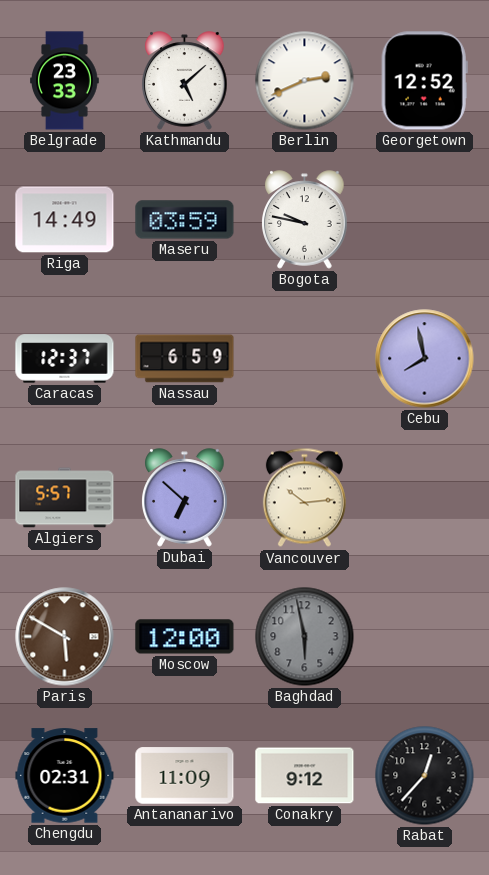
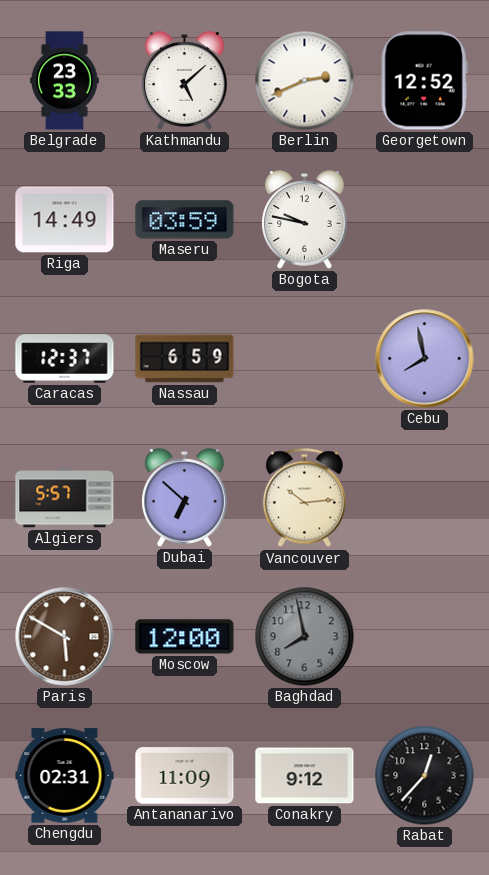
Baghdad: 5:58 -> 7:58 (305, 637)
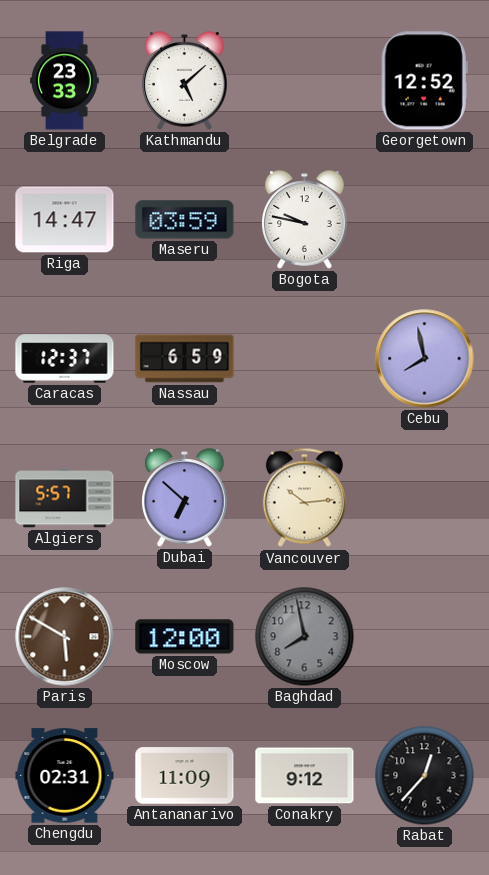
Berlin: 2:41 -> none (305, 81)
Riga: 14:49 -> 14:47 (65, 220)
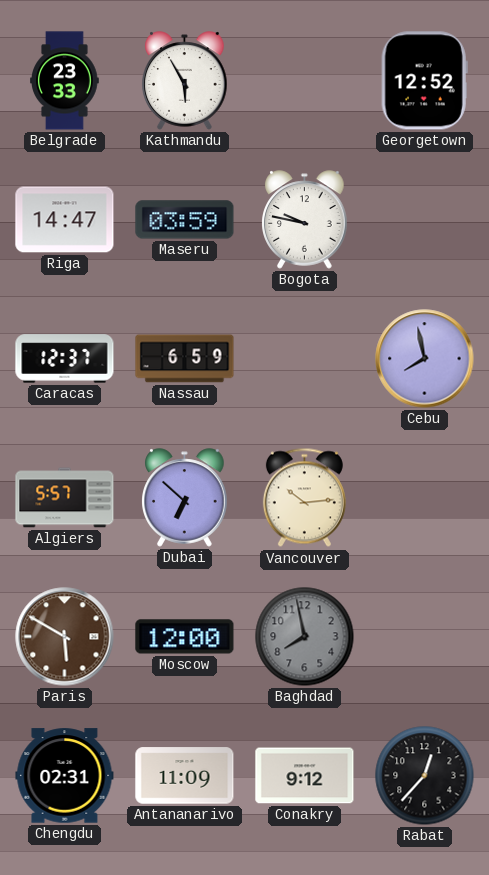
Kathmandu: 5:08 -> 5:55 (185, 81)
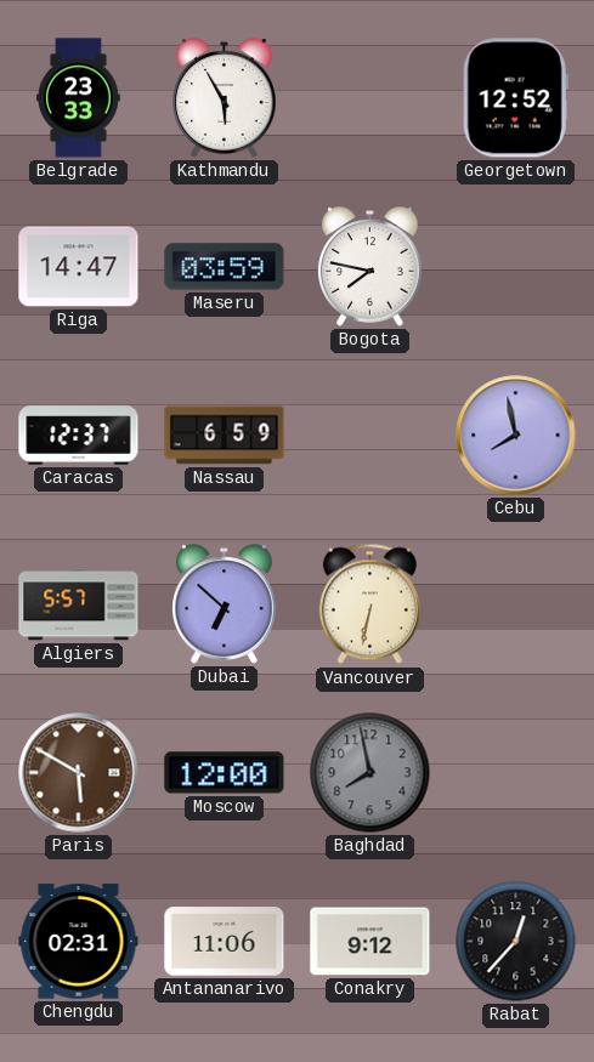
Bogota: 9:47 -> 7:47 (370, 267)
Vancouver: 10:14 -> 6:32 (369, 604)
Antananarivo: 11:09 -> 11:06 (225, 942)
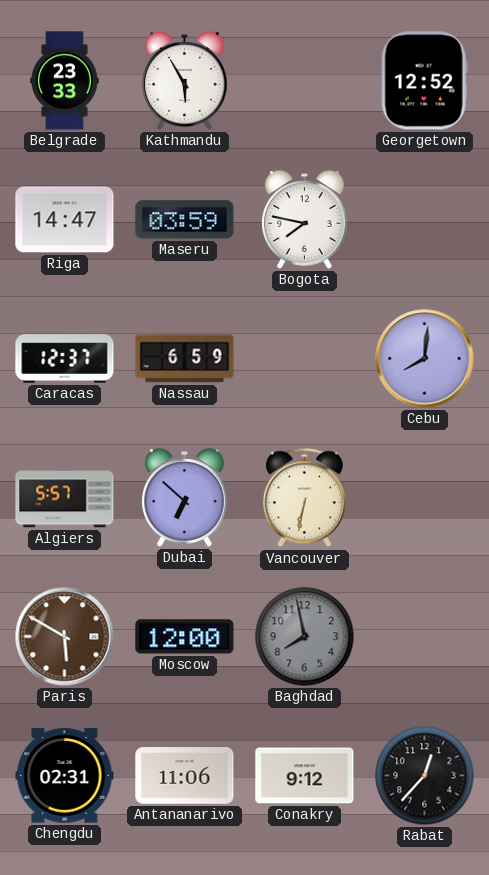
Cebu: 7:58 -> 8:01 (425, 359)
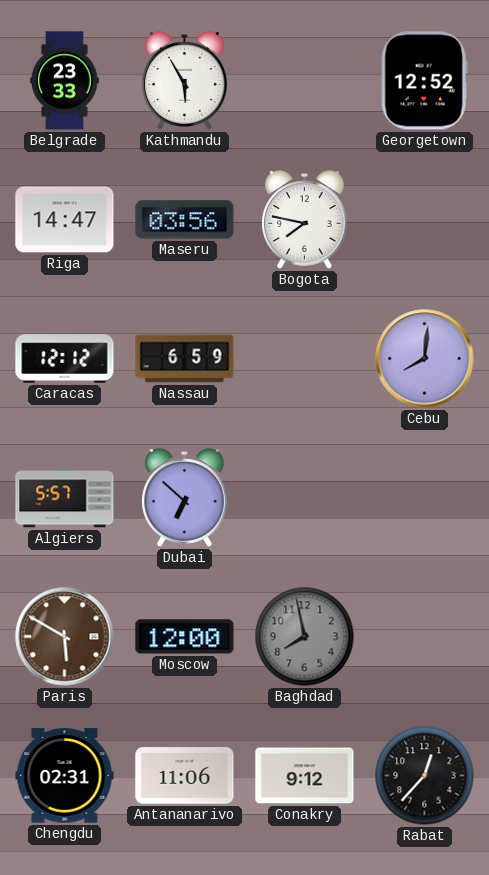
Maseru: 03:59 -> 03:56 (185, 220)
Caracas: 12:37 -> 12:12 (65, 359)
Vancouver: 6:32 -> none (304, 498)
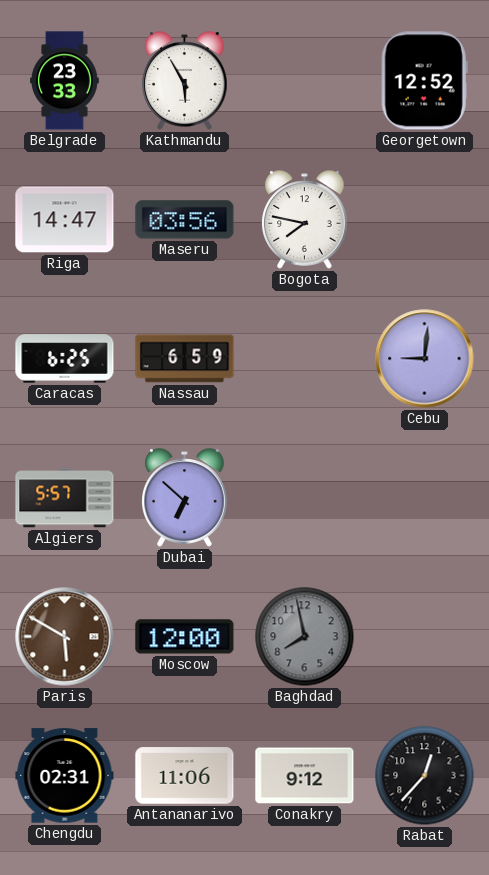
Caracas: 12:12 -> 6:25 (65, 359)
Cebu: 8:01 -> 9:01 (425, 359)
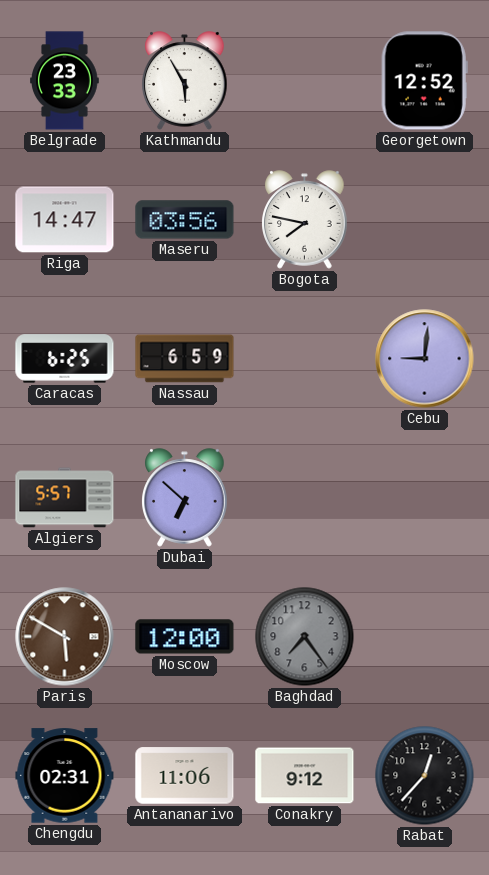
Baghdad: 7:58 -> 7:24 (305, 637)
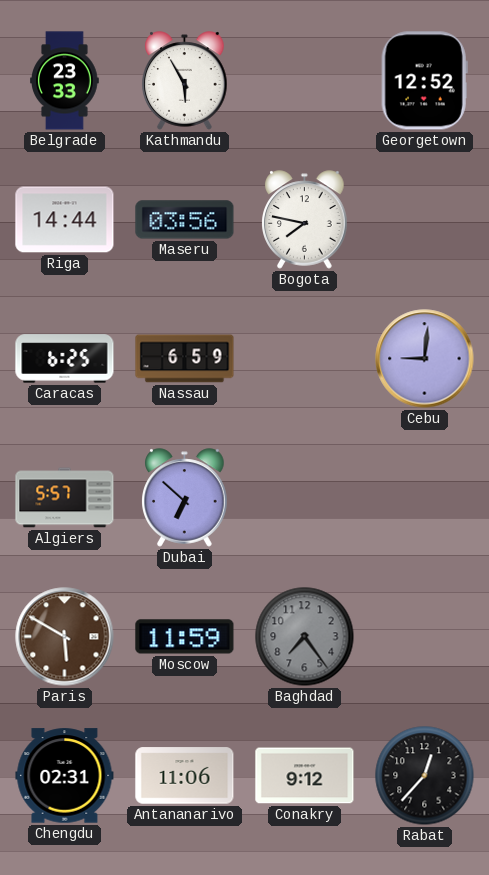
Riga: 14:47 -> 14:44 (65, 220)
Moscow: 12:00 -> 11:59 (185, 637)
